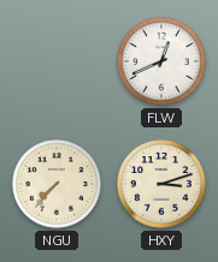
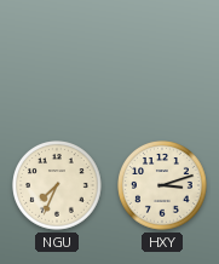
FLW: 12:41 -> none (161, 61)
NGU: 7:37 -> 7:34 (57, 185)
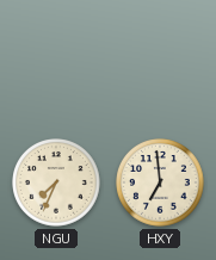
HXY: 3:12 -> 6:59 (160, 182)
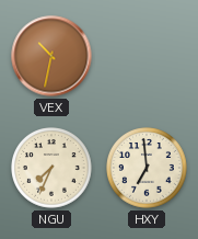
VEX: none -> 10:32 (51, 56)
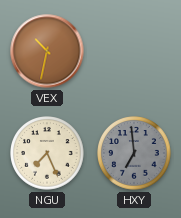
NGU: 7:34 -> 7:26 (47, 153)
HXY dial: cream -> grey (134, 153)
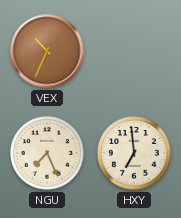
VEX: 10:32 -> 10:34 (47, 51)
HXY dial: grey -> cream (134, 153)
